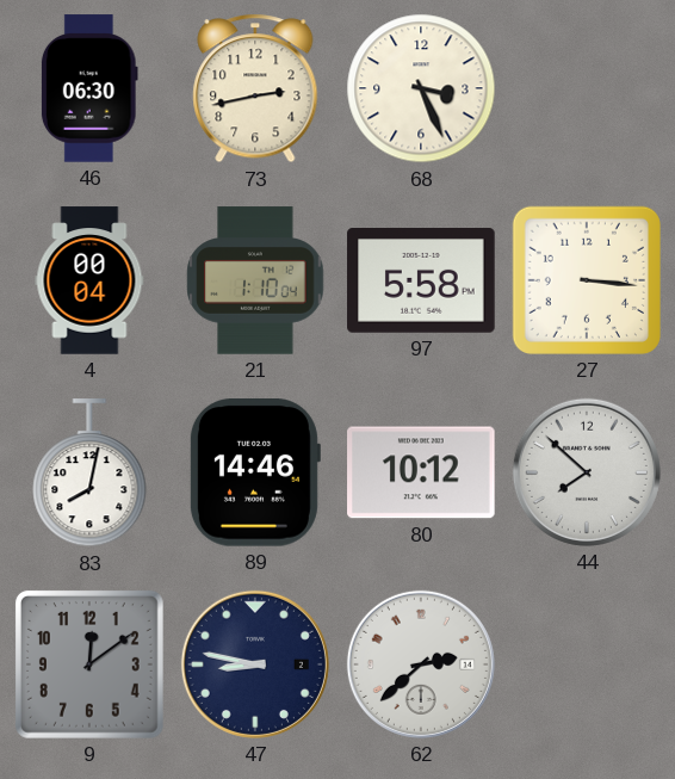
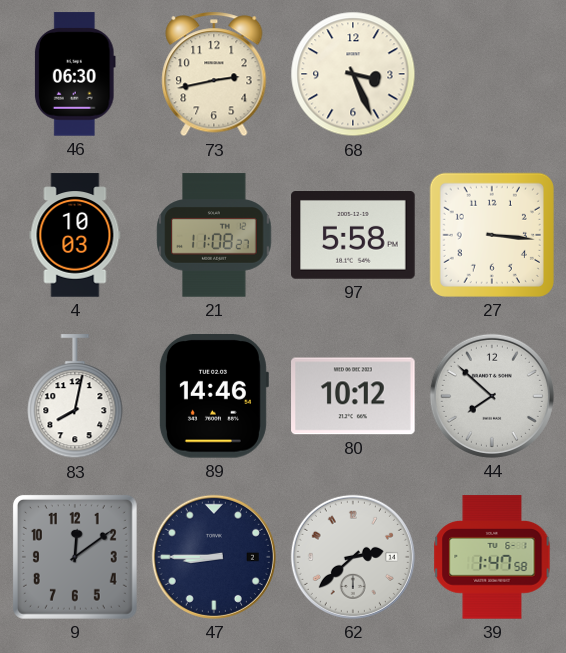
4: 00:04 -> 10:03 (75, 235)
21: 1:10 -> 11:08 (214, 235)
47: 8:47 -> 8:45 (214, 557)
39: none -> 1:47 (492, 557)
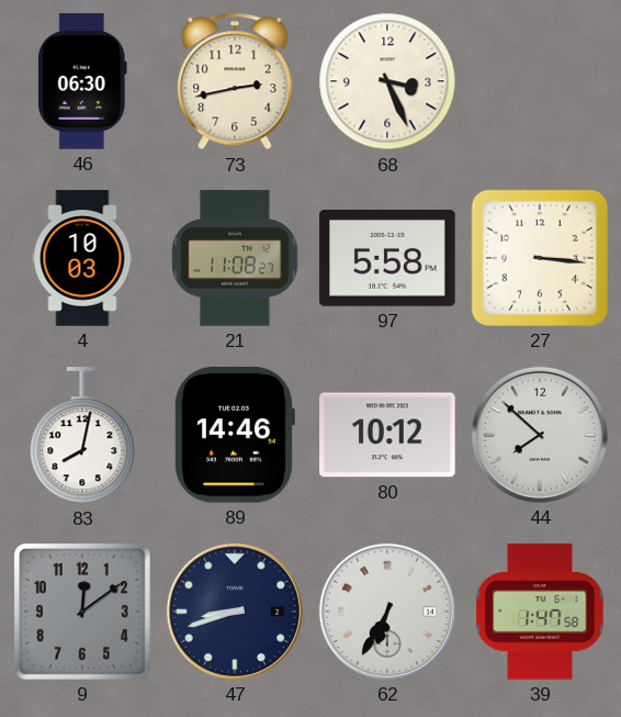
47: 8:45 -> 8:42 (235, 612)
62: 2:38 -> 6:35 (387, 612)
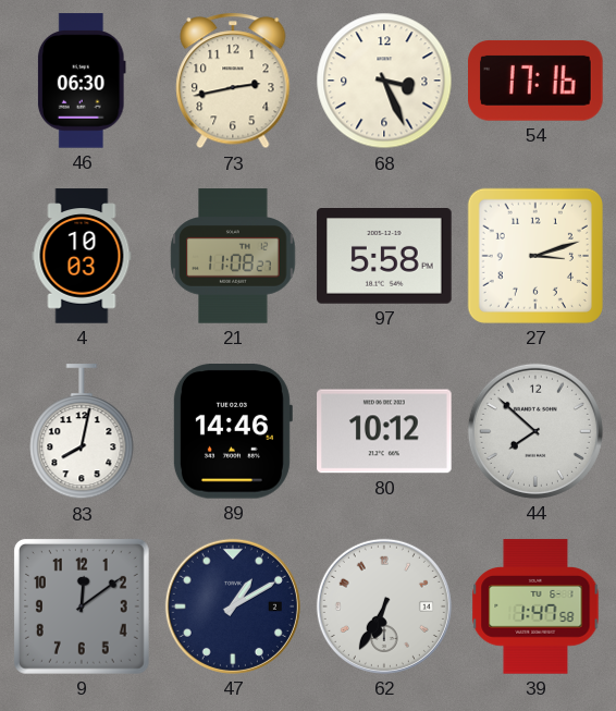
54: none -> 17:16 (537, 81)
27: 3:16 -> 3:12 (535, 256)
47: 8:42 -> 1:10 (233, 606)
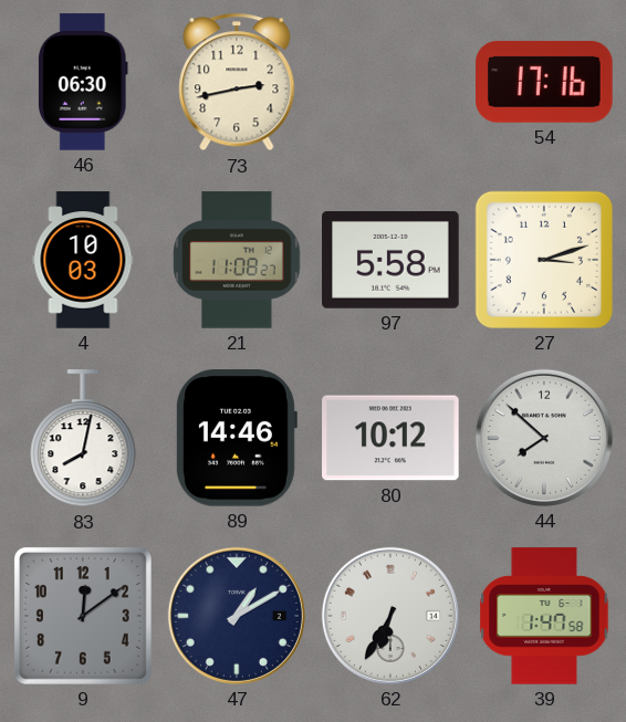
68: 3:26 -> none (384, 81)
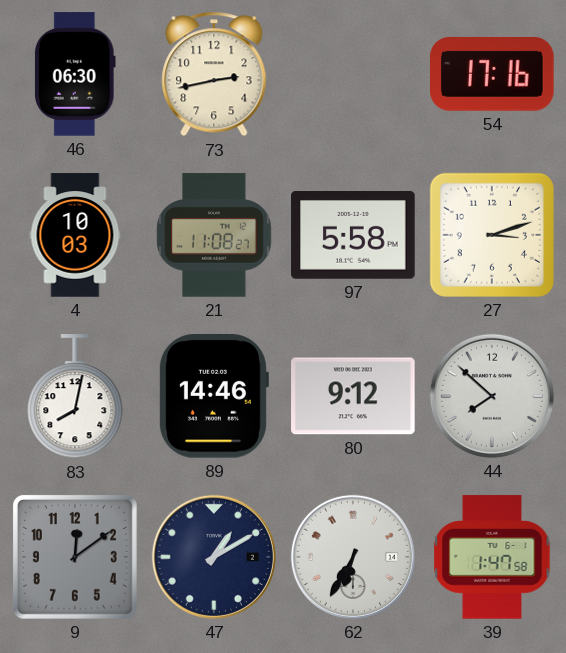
80: 10:12 -> 9:12 (353, 396)
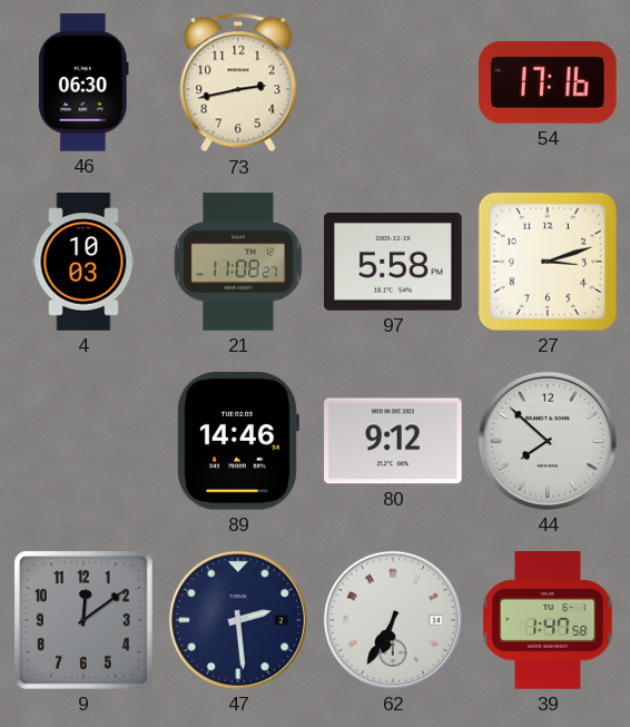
83: 8:02 -> none (75, 397)
47: 1:10 -> 2:29 (238, 620)
